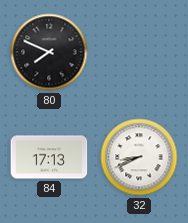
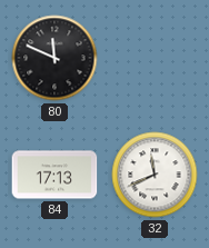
80: 7:49 -> 11:49 (54, 58)
32: 8:41 -> 11:41 (155, 175)
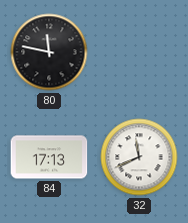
80: 11:49 -> 11:47 (49, 52)
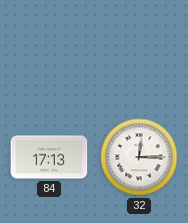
80: 11:47 -> none (49, 52)
32: 11:41 -> 12:15 (139, 157)
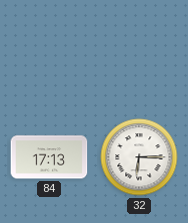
32: 12:15 -> 6:15 (139, 157)
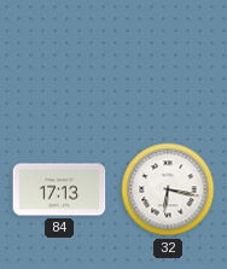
32: 6:15 -> 6:17 (168, 189)
